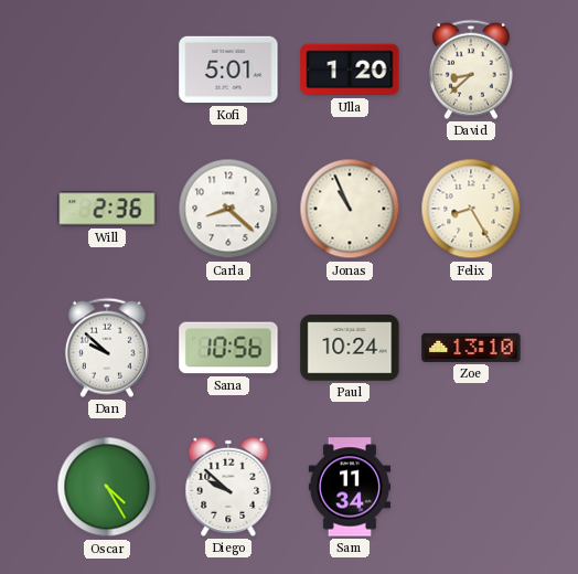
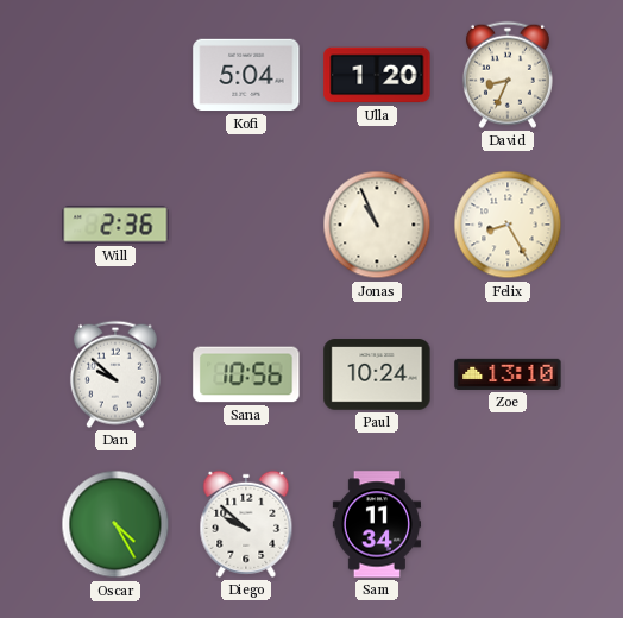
Kofi: 5:01 -> 5:04 (246, 75)
David: 8:38 -> 8:34 (508, 75)
Carla: 8:22 -> none (228, 209)
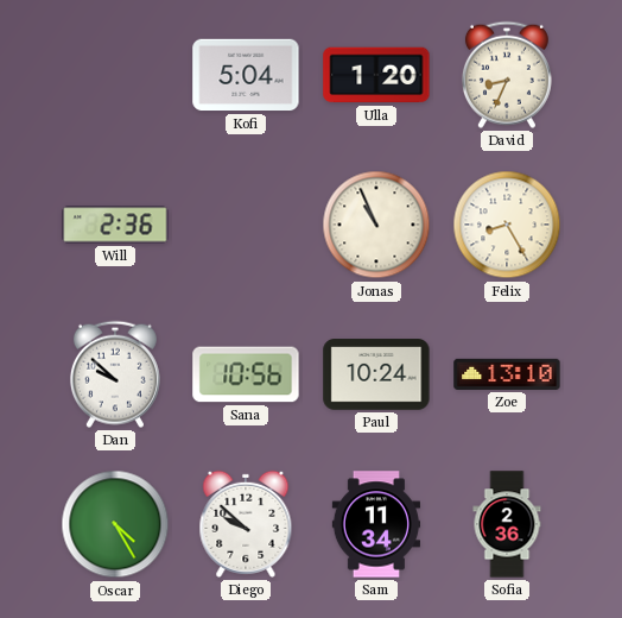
Sofia: none -> 2:36 (507, 524)
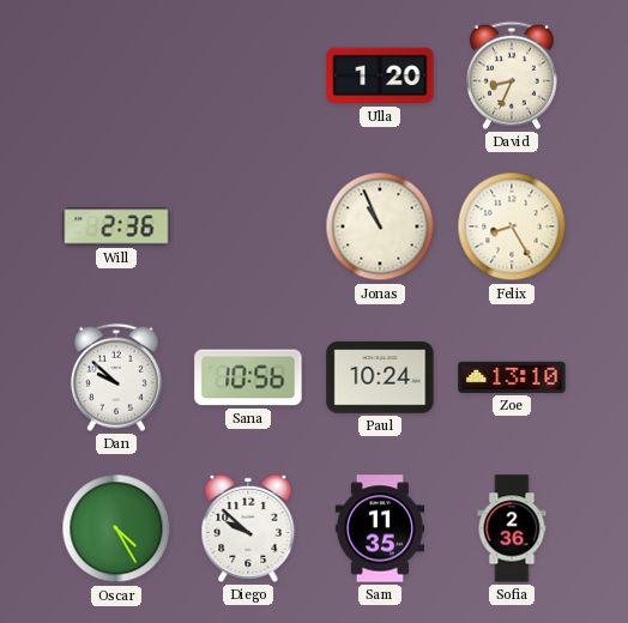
Kofi: 5:04 -> none (246, 75)
Sam: 11:34 -> 11:35 (379, 528)
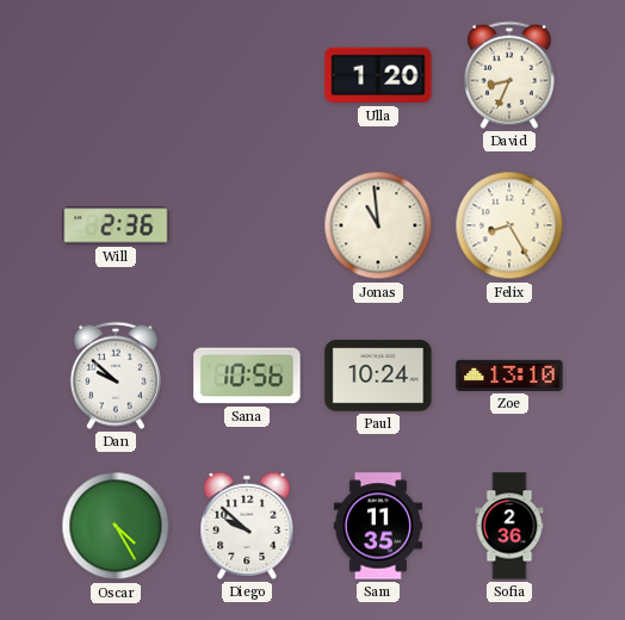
Jonas: 10:56 -> 10:59 (378, 225)
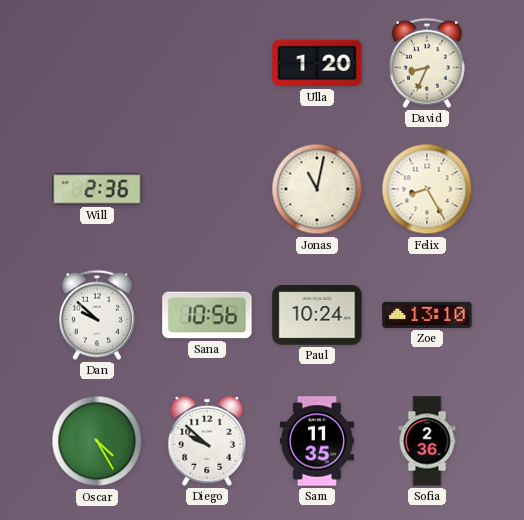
Jonas: 10:59 -> 11:02 (317, 189)
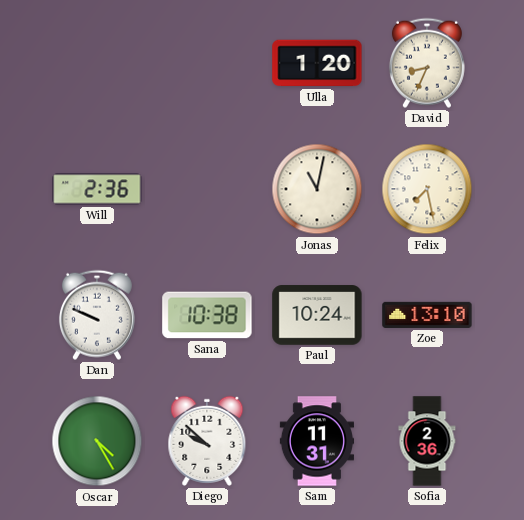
Felix: 8:25 -> 7:28 (427, 189)
Dan: 9:52 -> 9:49 (97, 315)
Sana: 10:56 -> 10:38 (207, 315)
Sam: 11:35 -> 11:31 (316, 441)
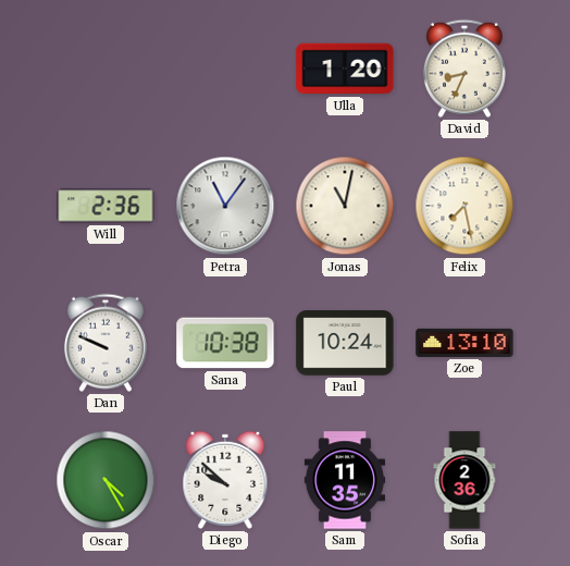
Petra: none -> 11:06 (225, 206)
Sam: 11:31 -> 11:35 (344, 480)
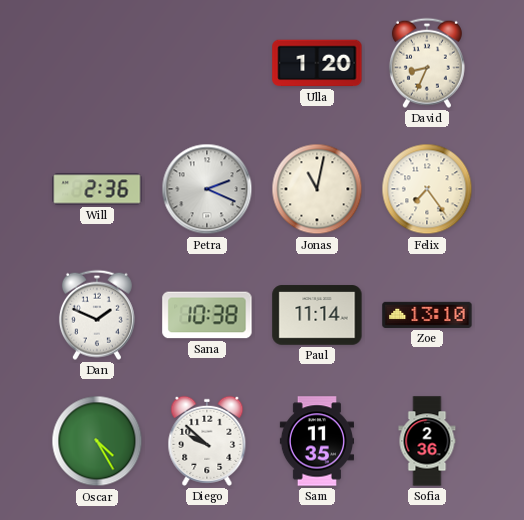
Petra: 11:06 -> 2:19 (207, 189)
Felix: 7:28 -> 7:24 (427, 189)
Dan: 9:49 -> 1:49 (97, 315)
Paul: 10:24 -> 11:14 (317, 315)
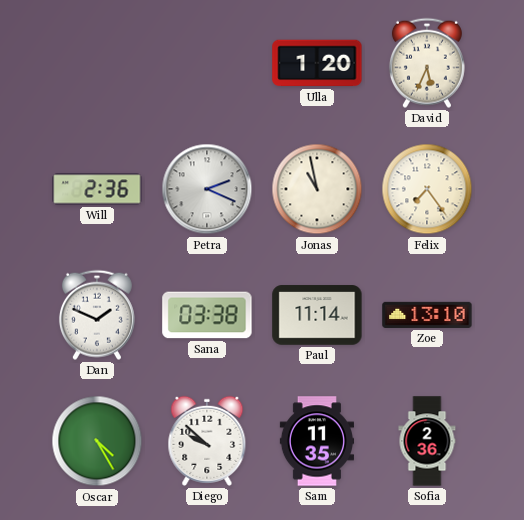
David: 8:34 -> 5:34 (427, 63)
Jonas: 11:02 -> 10:58 (317, 189)
Sana: 10:38 -> 03:38 (207, 315)
